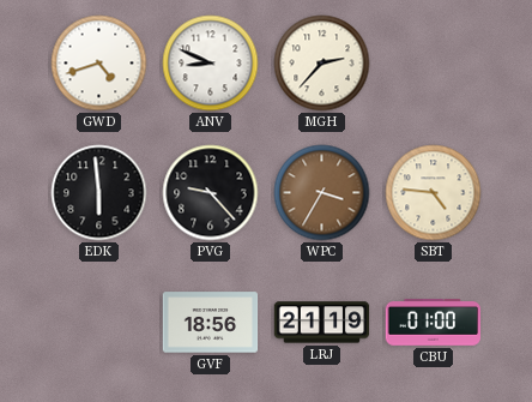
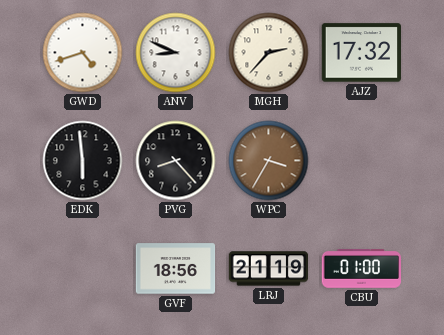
AJZ: none -> 17:32 (362, 53)
PVG: 9:23 -> 8:23 (176, 161)
SBT: 4:46 -> none (434, 193)
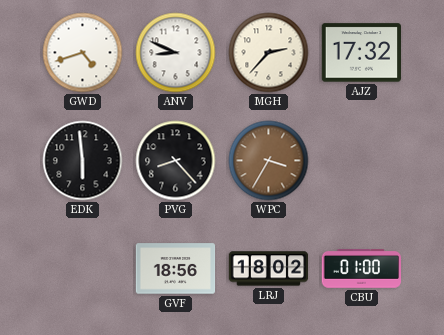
LRJ: 21:19 -> 18:02 (269, 269)
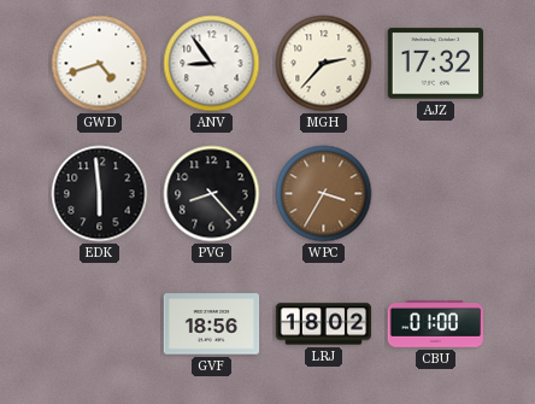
ANV: 8:49 -> 8:54 (212, 64)
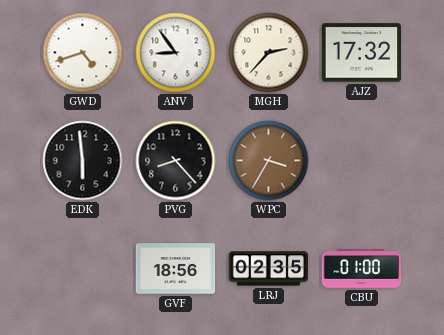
LRJ: 18:02 -> 02:35 (269, 269)
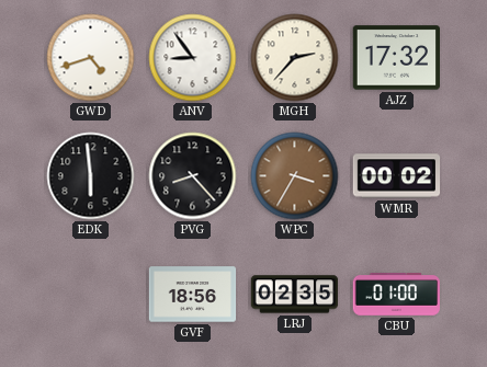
WMR: none -> 00:02 (397, 176)
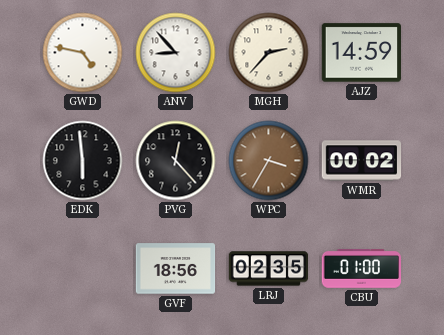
GWD: 4:42 -> 4:47 (83, 53)
ANV: 8:54 -> 8:53 (176, 53)
AJZ: 17:32 -> 14:59 (362, 53)
PVG: 8:23 -> 12:23 (176, 161)
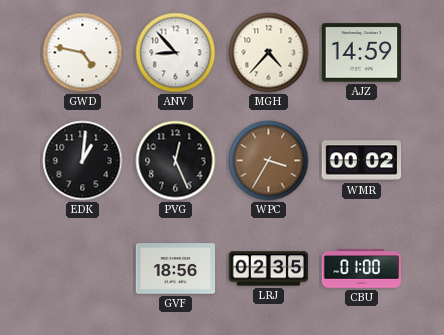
MGH: 2:37 -> 4:37 (269, 53)
EDK: 5:59 -> 1:01 (83, 161)
PVG: 12:23 -> 12:26 (176, 161)
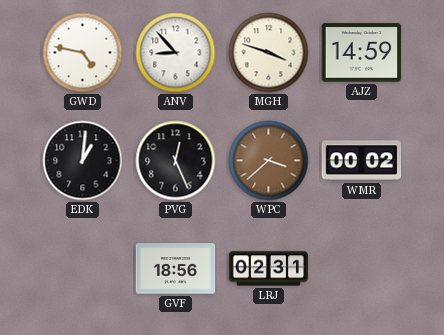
MGH: 4:37 -> 3:48 (269, 53)
WPC: 3:35 -> 3:38 (269, 161)
LRJ: 02:35 -> 02:31 (269, 269)
CBU: 01:00 -> none (361, 269)
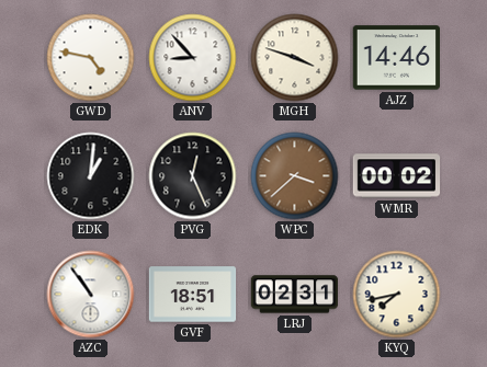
AJZ: 14:59 -> 14:46 (397, 58)
AZC: none -> 10:54 (91, 295)
GVF: 18:56 -> 18:51 (193, 295)
KYQ: none -> 7:43 (397, 295)
